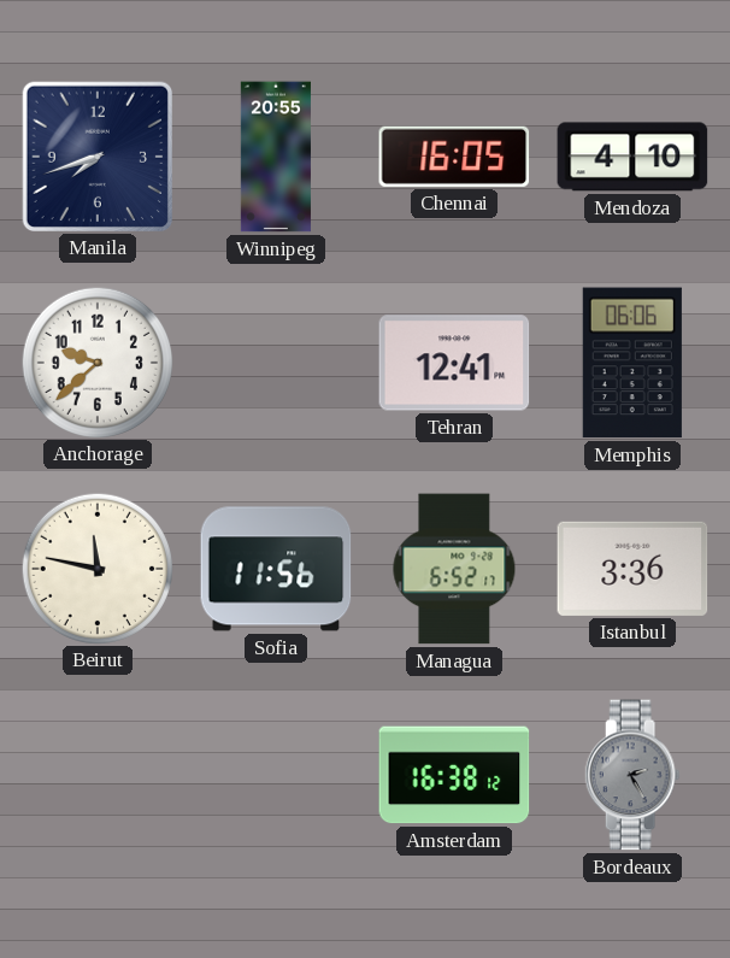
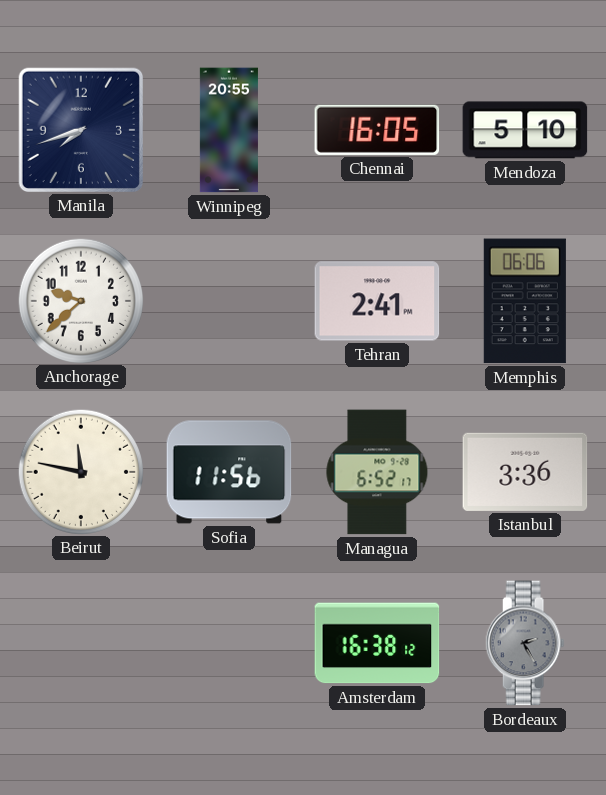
Mendoza: 4:10 -> 5:10 (525, 130)
Tehran: 12:41 -> 2:41 (377, 301)
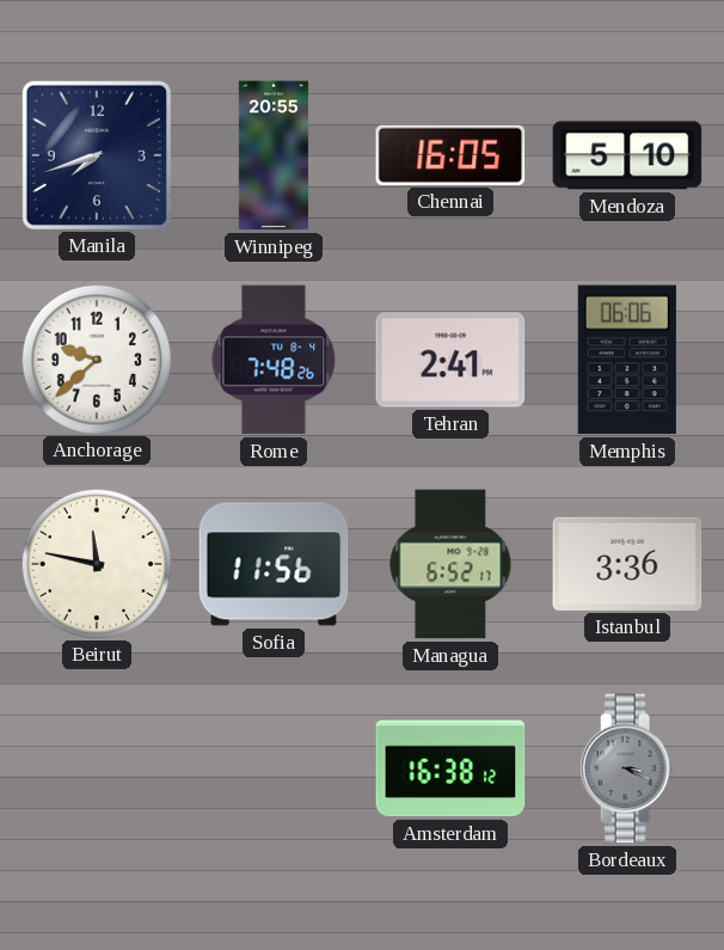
Rome: none -> 7:48 (274, 360)
Bordeaux: 2:25 -> 3:19 (627, 768)
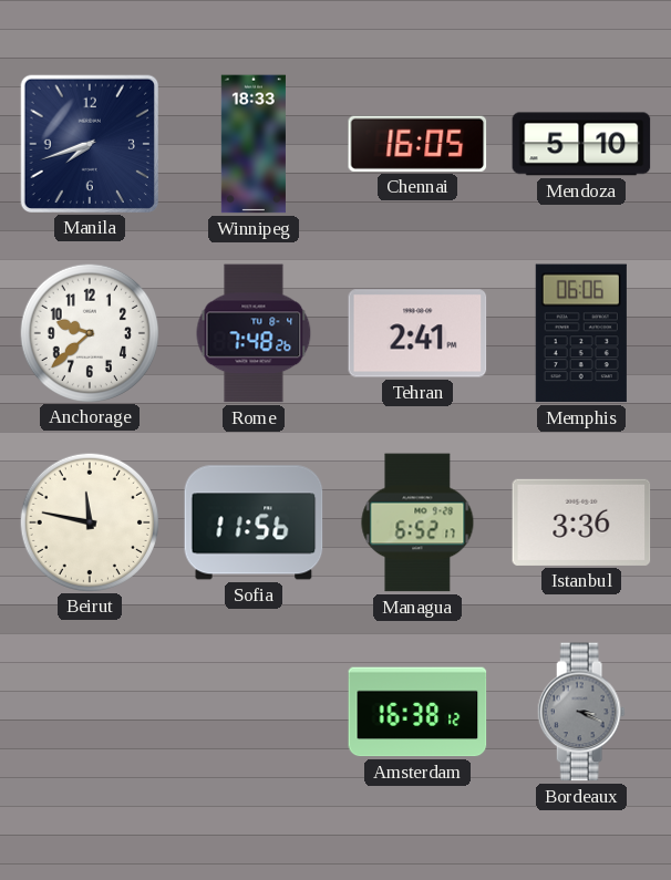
Winnipeg: 20:55 -> 18:33 (254, 144)
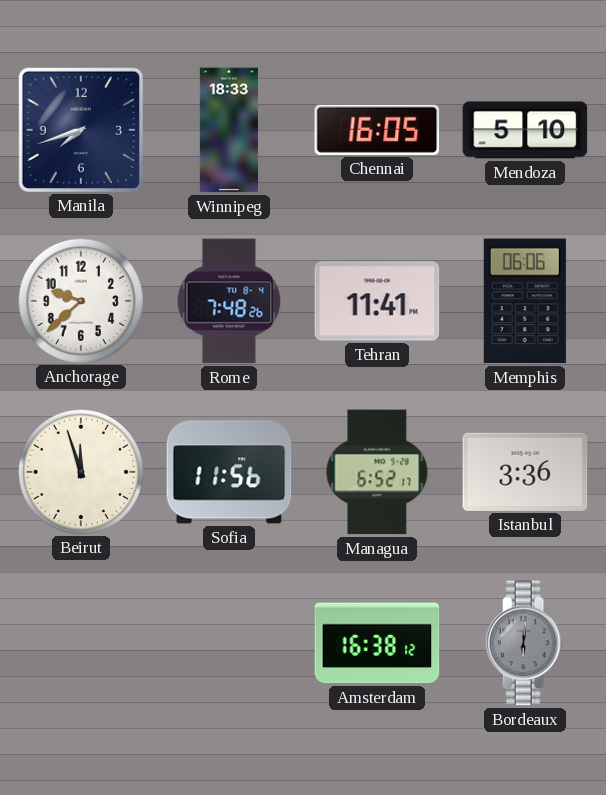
Tehran: 2:41 -> 11:41 (377, 301)
Beirut: 11:47 -> 11:57 (80, 471)
Bordeaux: 3:19 -> 6:01 (525, 643)
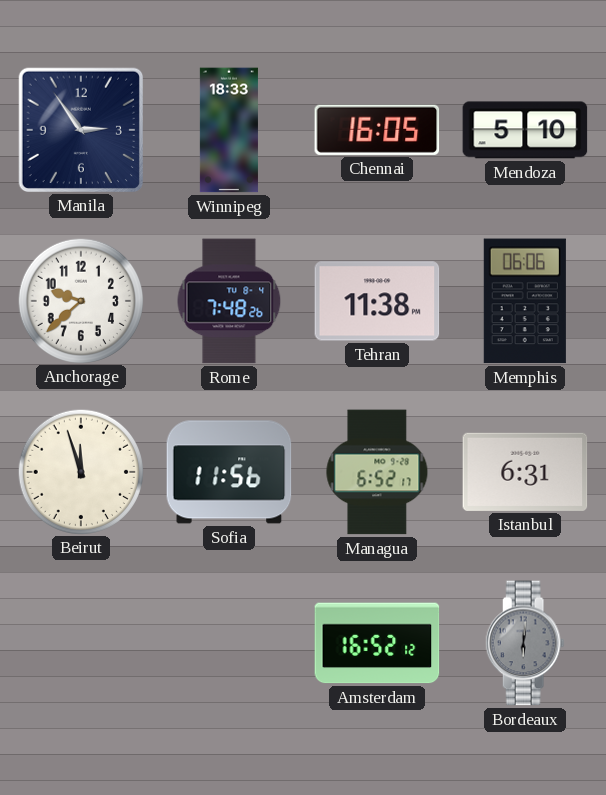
Manila: 7:42 -> 2:54 (80, 129)
Tehran: 11:41 -> 11:38 (377, 301)
Istanbul: 3:36 -> 6:31 (525, 472)
Amsterdam: 16:38 -> 16:52 (377, 643)
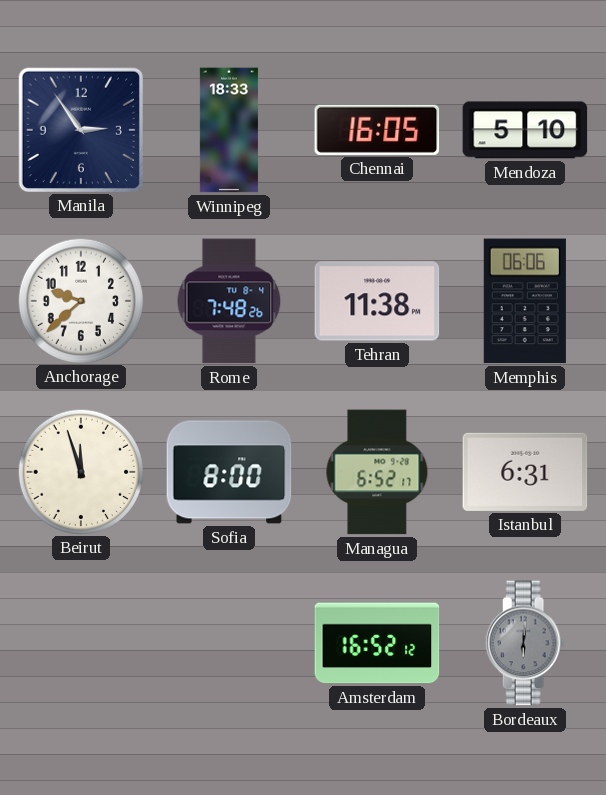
Sofia: 11:56 -> 8:00 (229, 472)
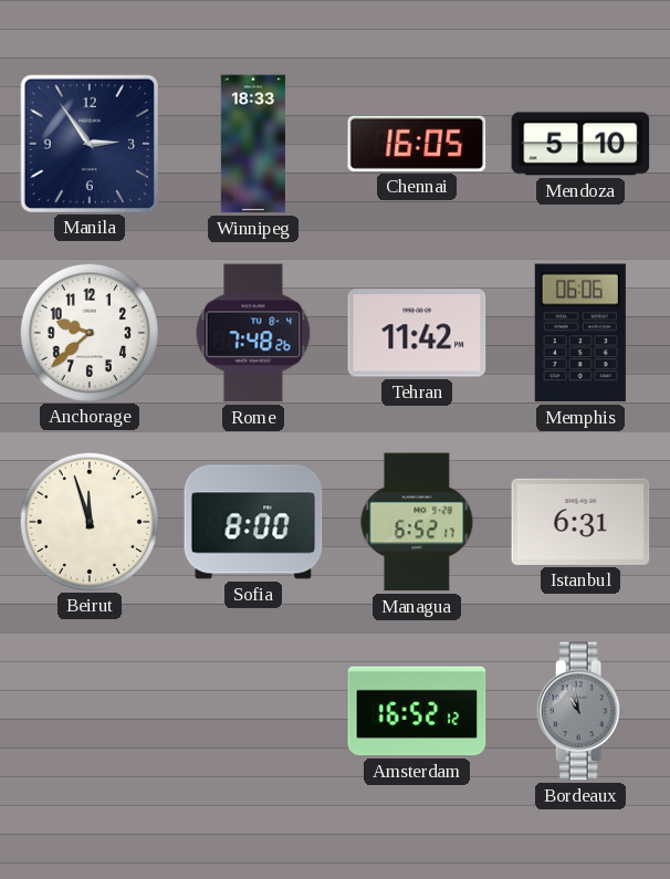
Tehran: 11:38 -> 11:42 (417, 333)
Bordeaux: 6:01 -> 10:58 (580, 711)
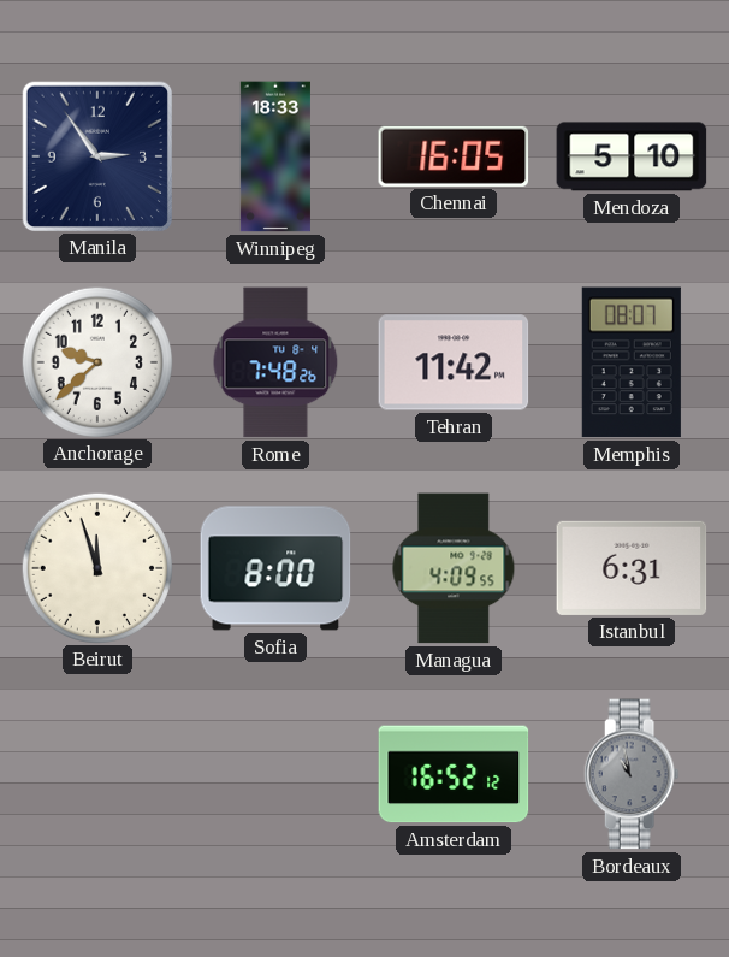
Memphis: 06:06 -> 08:07 (632, 362)
Managua: 6:52 -> 4:09 (454, 568)
